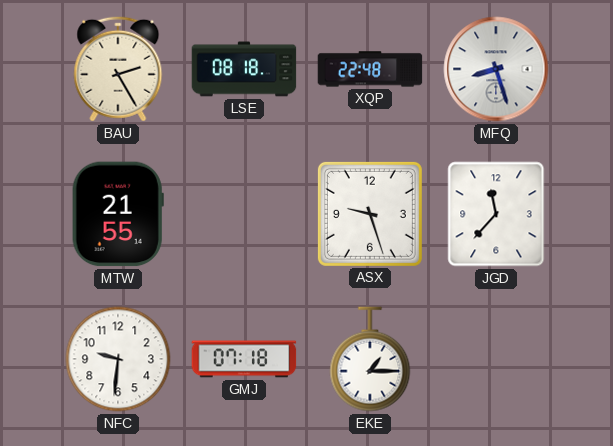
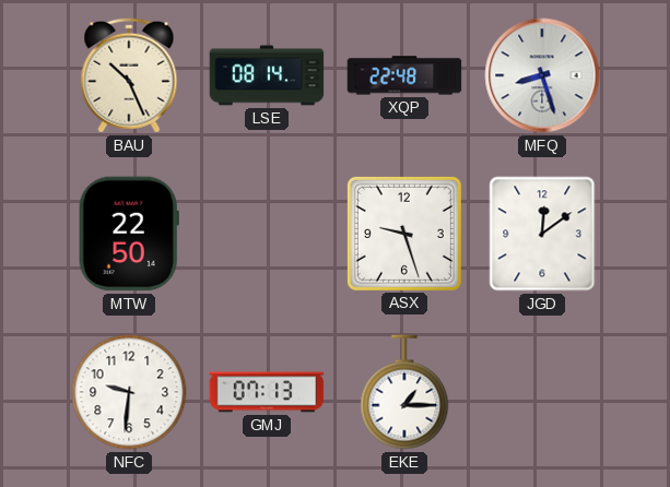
BAU: 2:25 -> 10:26 (129, 75)
LSE: 08:18 -> 08:14 (267, 75)
MTW: 21:55 -> 22:50 (129, 234)
JGD: 11:37 -> 12:09 (542, 234)
GMJ: 07:18 -> 07:13 (267, 392)
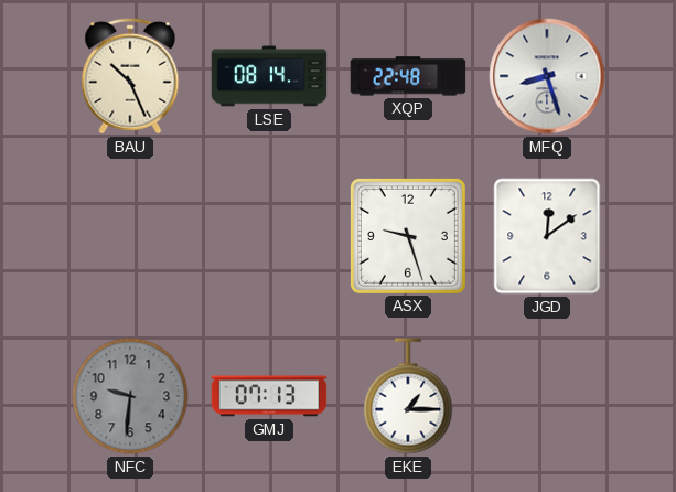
MTW: 22:50 -> none (129, 234)
NFC dial: white -> grey (130, 396)
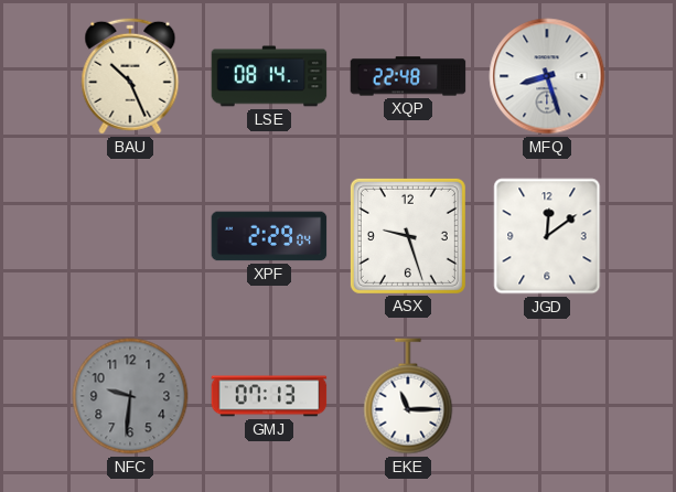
XPF: none -> 2:29 (269, 236)
EKE: 1:15 -> 11:15 (408, 396)
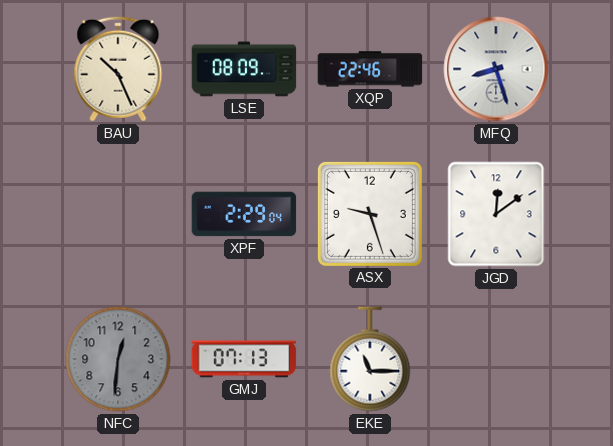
LSE: 08:14 -> 08:09 (244, 69)
XQP: 22:48 -> 22:46 (370, 69)
NFC: 9:31 -> 12:31 (118, 359)
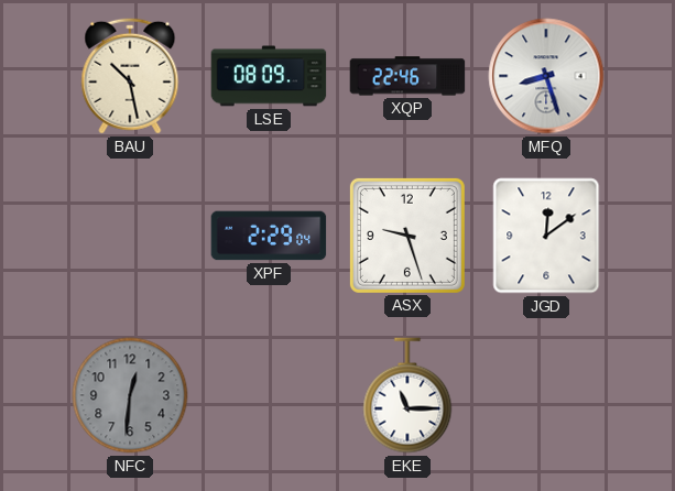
BAU: 10:26 -> 10:28 (130, 76)
GMJ: 07:13 -> none (244, 359)
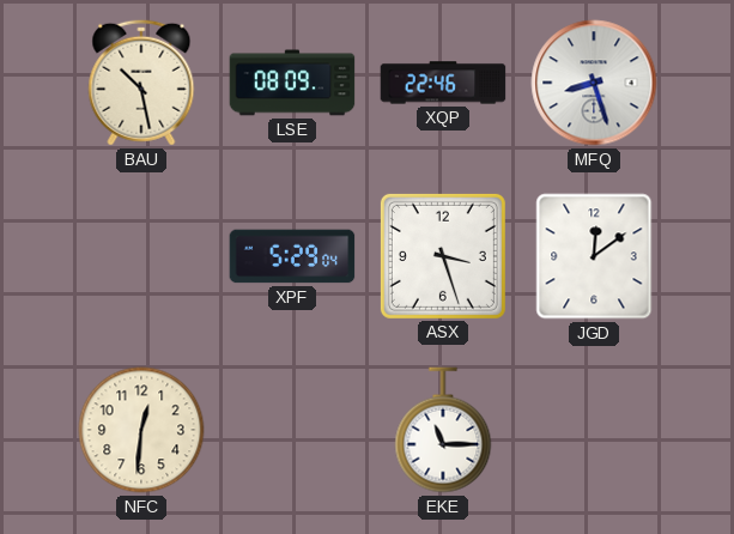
XPF: 2:29 -> 5:29 (292, 256)
ASX: 9:27 -> 3:27 (443, 256)
NFC dial: grey -> cream (141, 430)
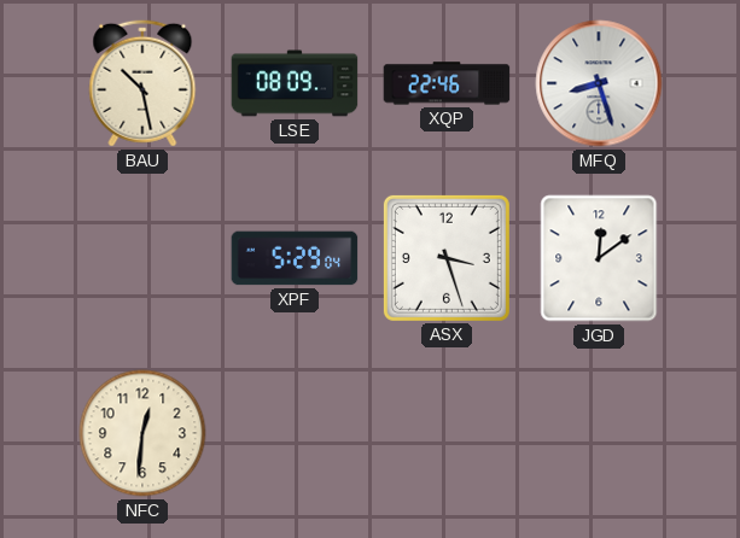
EKE: 11:15 -> none (443, 430)
